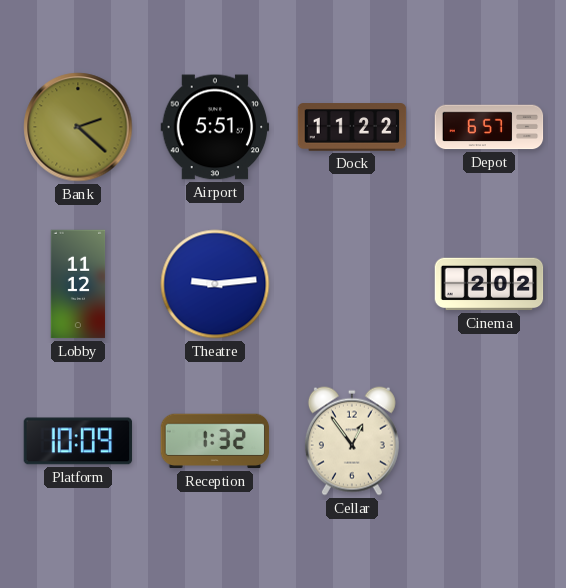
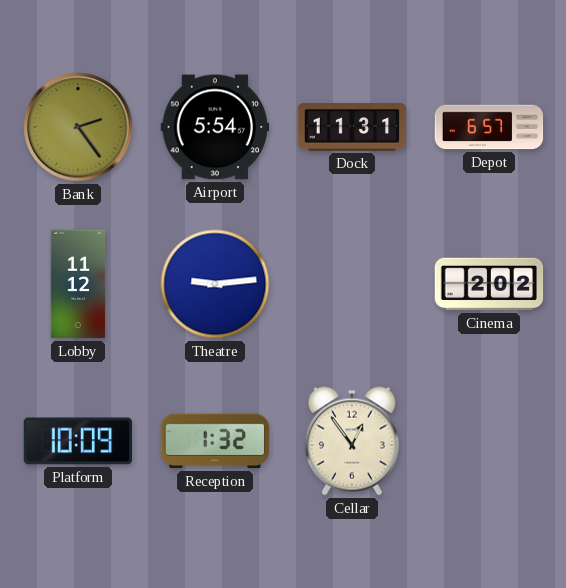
Bank: 2:22 -> 2:24 (78, 127)
Airport: 5:51 -> 5:54 (215, 127)
Dock: 11:22 -> 11:31 (352, 127)
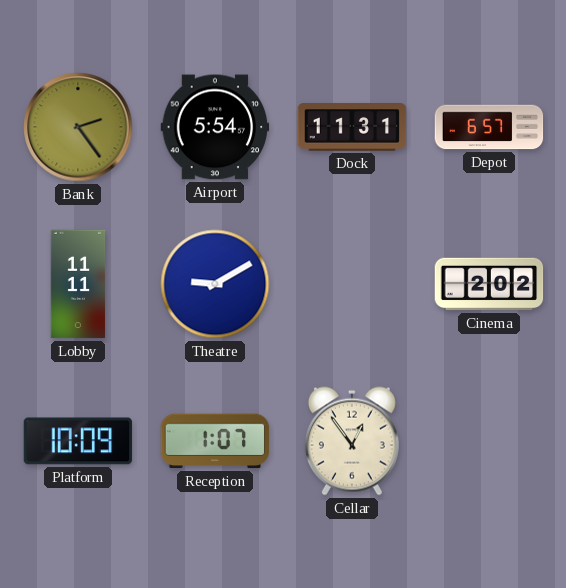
Lobby: 11:12 -> 11:11 (78, 284)
Theatre: 9:14 -> 9:10 (215, 284)
Reception: 1:32 -> 1:07 (215, 441)
